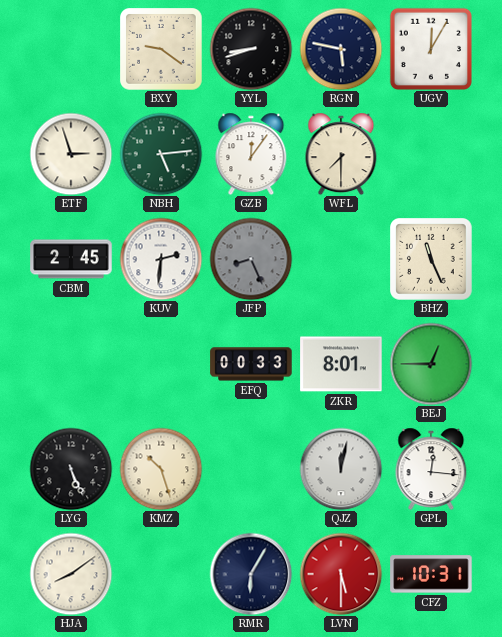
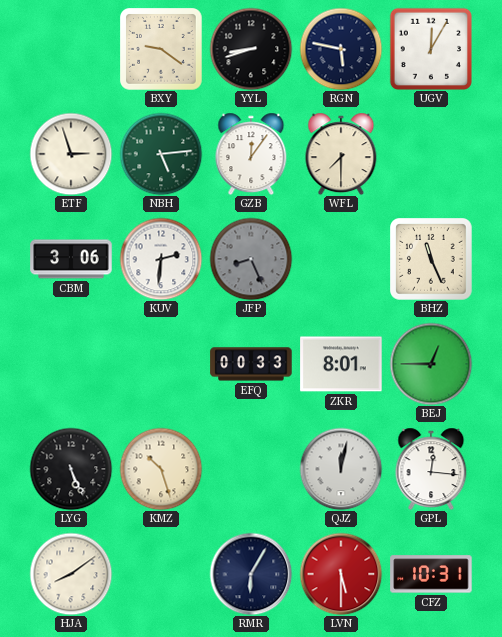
CBM: 2:45 -> 3:06 (71, 259)
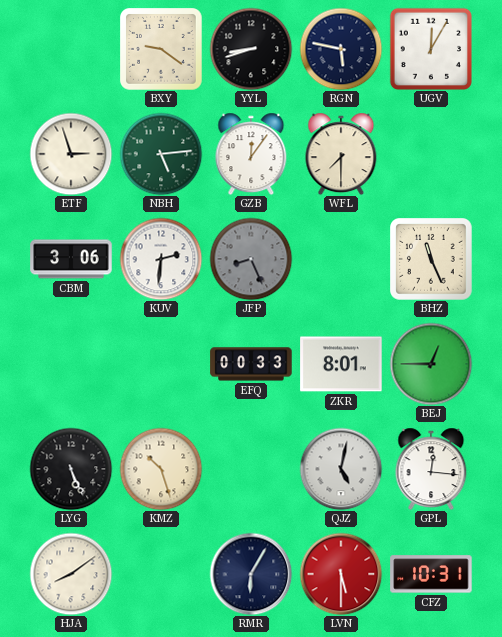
QJZ: 12:02 -> 5:02 (341, 469)
